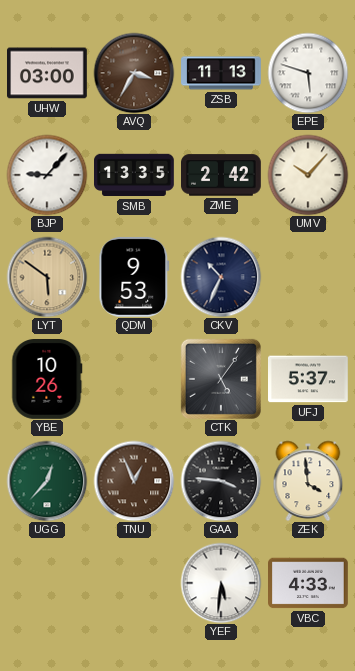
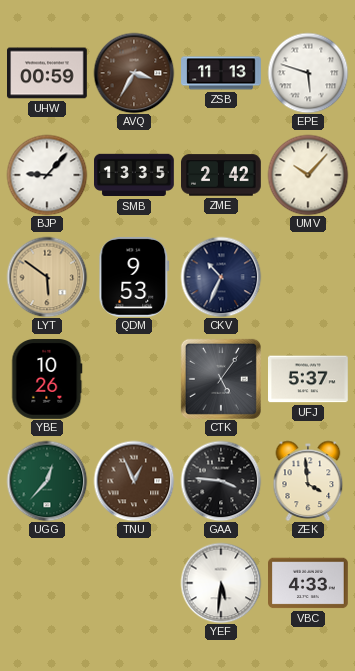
UHW: 03:00 -> 00:59 (48, 73)
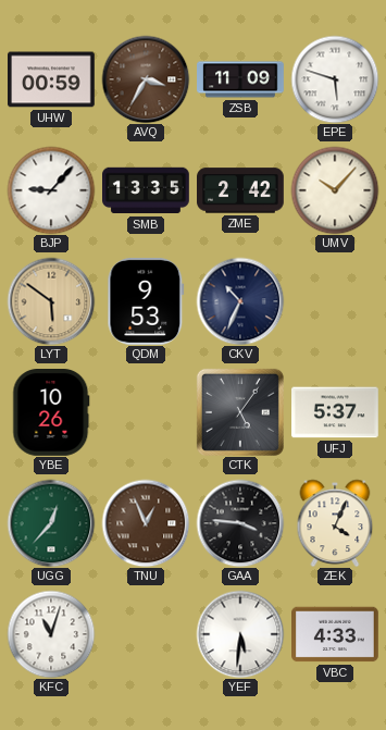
ZSB: 11:13 -> 11:09 (240, 79)
ZEK: 3:59 -> 4:04 (335, 523)
KFC: none -> 11:03 (51, 634)
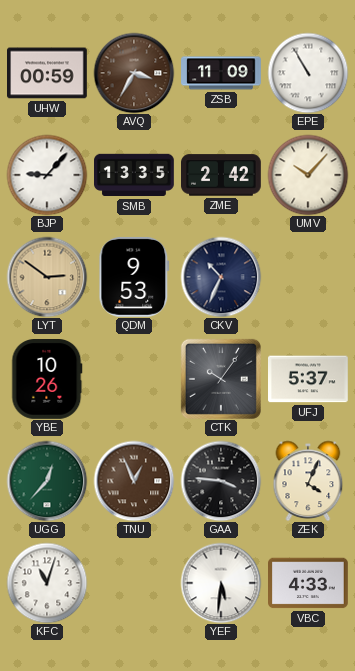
EPE: 5:48 -> 10:55 (308, 73)
LYT: 5:51 -> 2:51 (47, 277)
CTK: 5:06 -> 10:06 (221, 379)
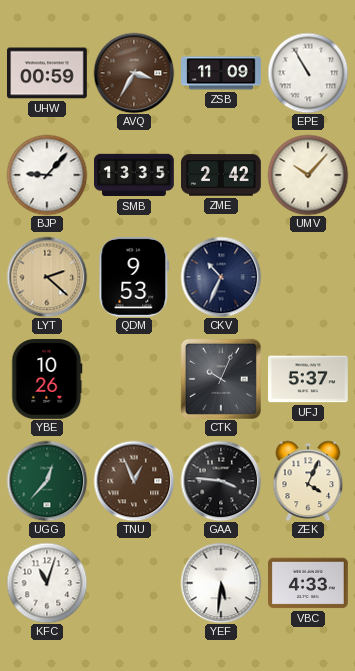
LYT: 2:51 -> 2:22 (47, 277)
CTK: 10:06 -> 10:04 (221, 379)
